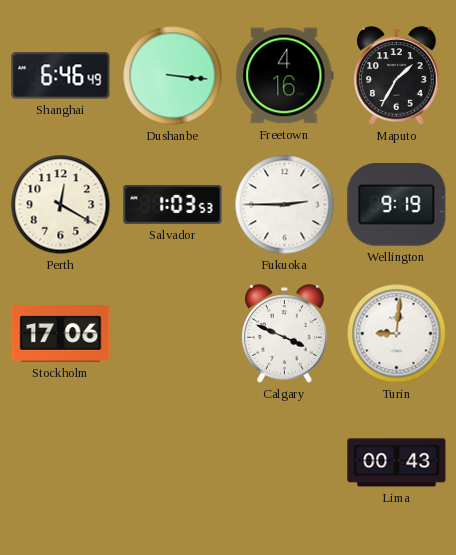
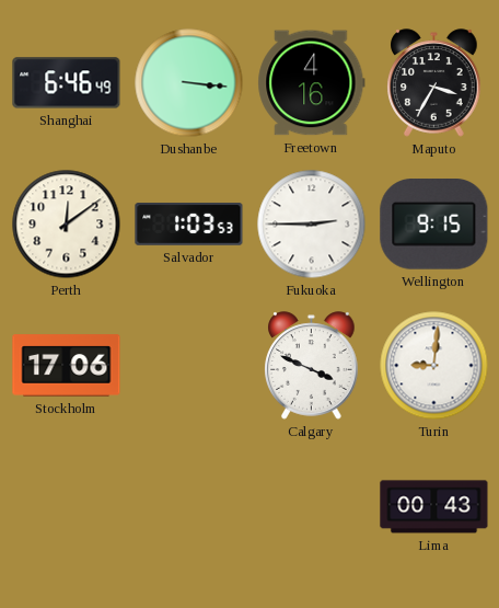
Maputo: 1:35 -> 3:35 (434, 83)
Perth: 12:20 -> 12:09 (67, 225)
Wellington: 9:19 -> 9:15 (434, 225)
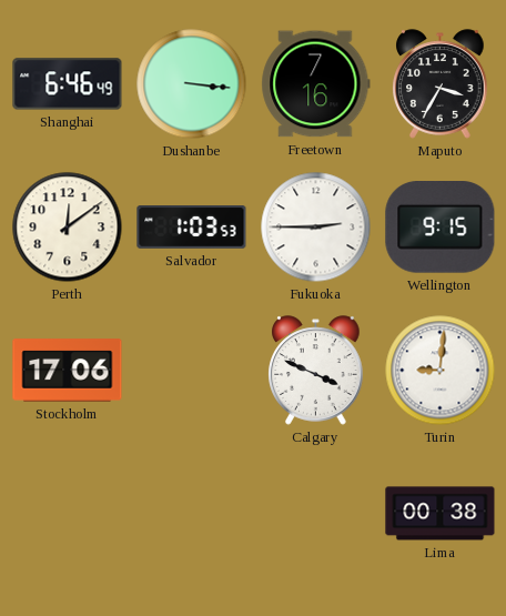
Freetown: 4:16 -> 7:16 (316, 84)
Lima: 00:43 -> 00:38 (441, 514)
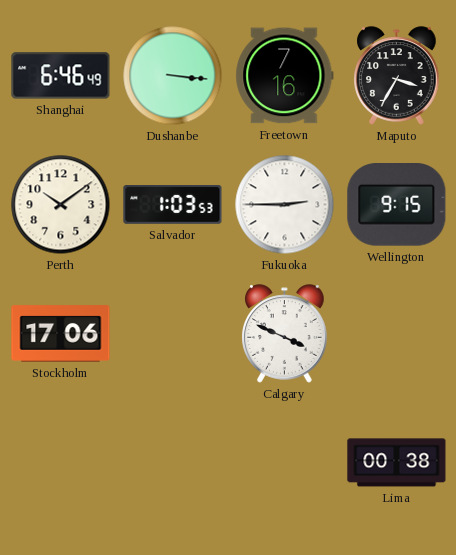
Perth: 12:09 -> 10:09 (61, 205)
Turin: 9:01 -> none (441, 371)
